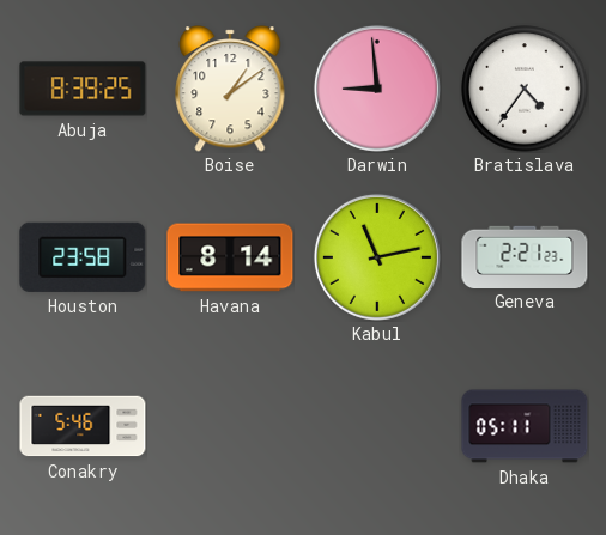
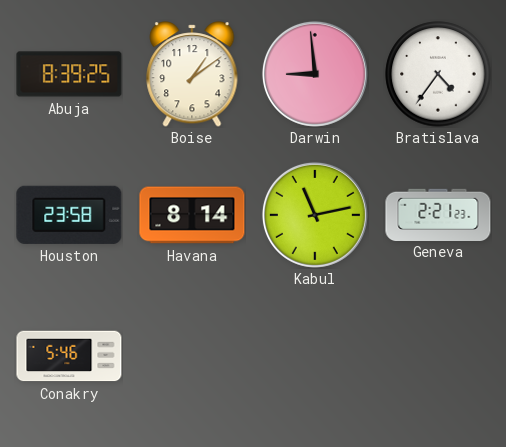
Dhaka: 05:11 -> none (525, 426)
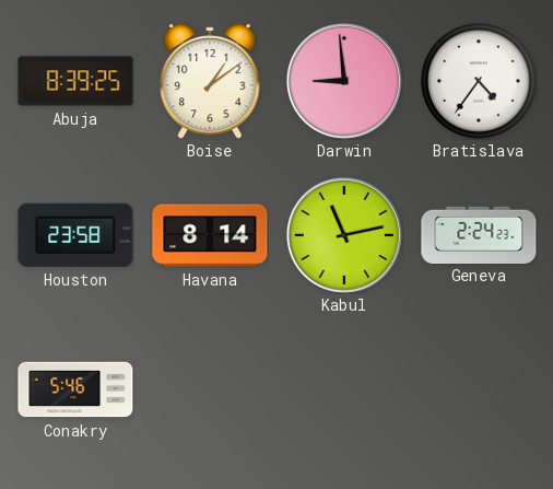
Geneva: 2:21 -> 2:24 (479, 234)
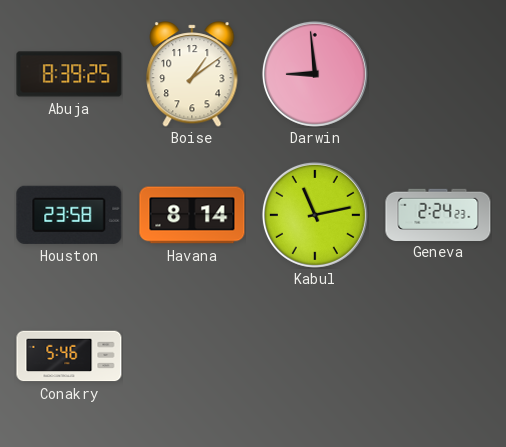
Bratislava: 4:36 -> none (479, 81)
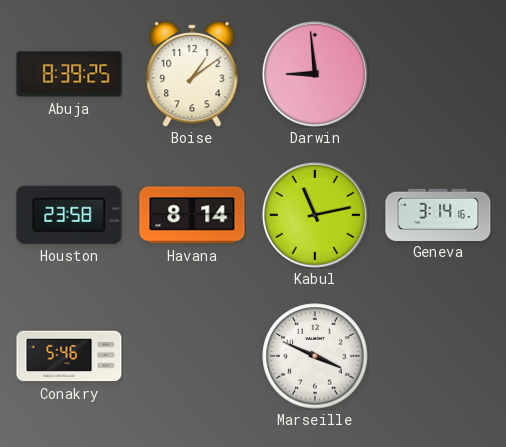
Geneva: 2:24 -> 3:14 (438, 214)
Marseille: none -> 3:49 (315, 356)
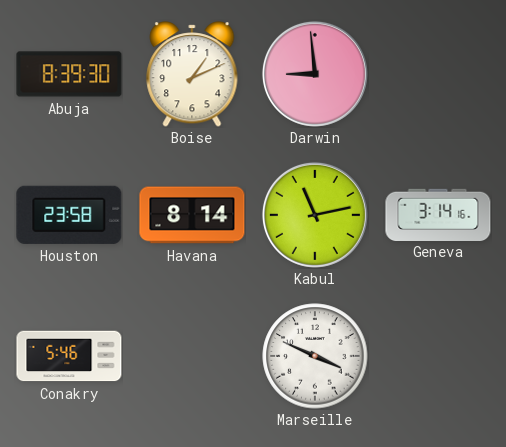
Abuja: 8:39:25 -> 8:39:30 (69, 74)
Boise: 1:09 -> 1:11 (192, 74)
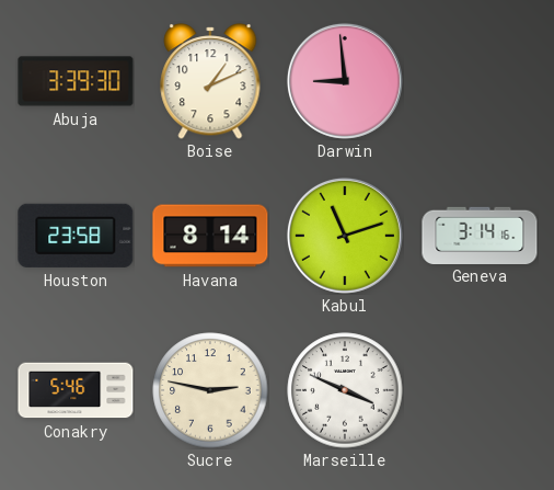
Abuja: 8:39 -> 3:39 (76, 81)
Kabul: 11:13 -> 11:12 (345, 236)
Sucre: none -> 2:47 (210, 390)
